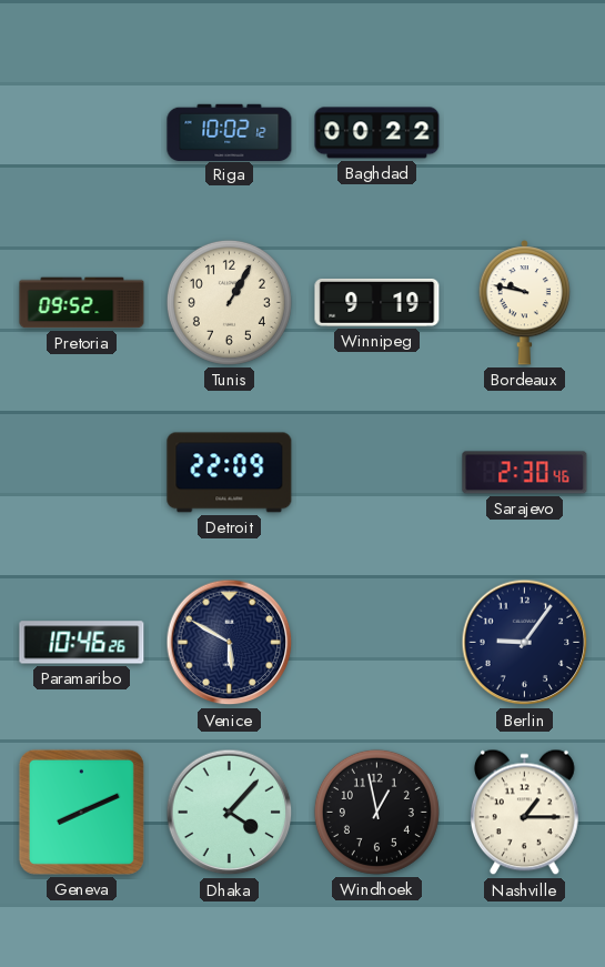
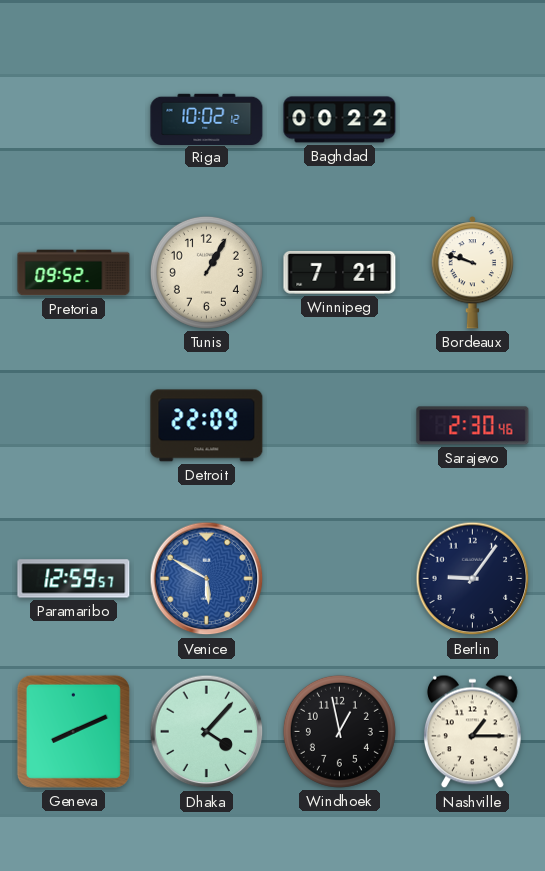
Winnipeg: 9:19 -> 7:21 (340, 272)
Bordeaux: 9:47 -> 9:48 (472, 273)
Paramaribo: 10:46 -> 12:59 (74, 579)
Venice dial: navy -> blue (207, 579)
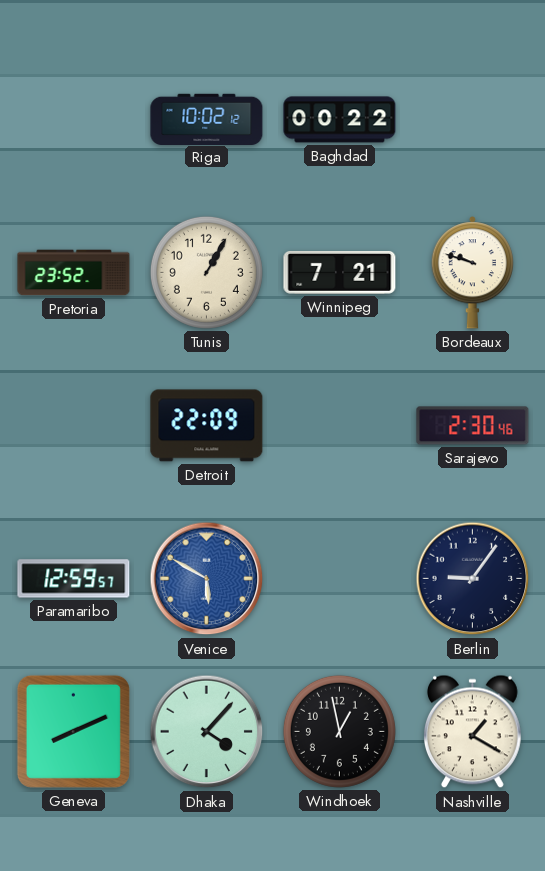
Pretoria: 09:52 -> 23:52 (74, 273)
Nashville: 1:15 -> 1:20 (472, 732)
